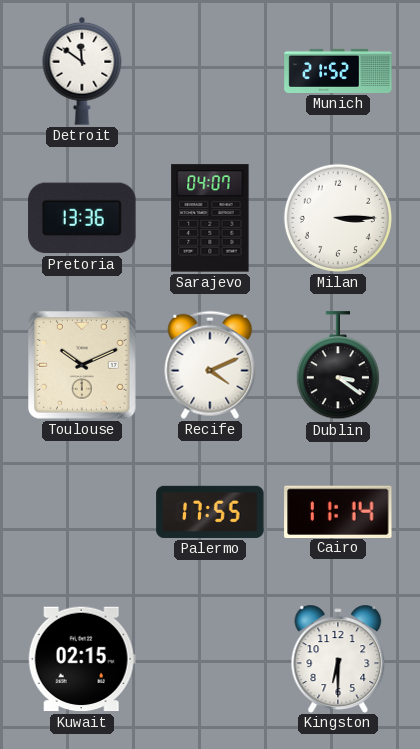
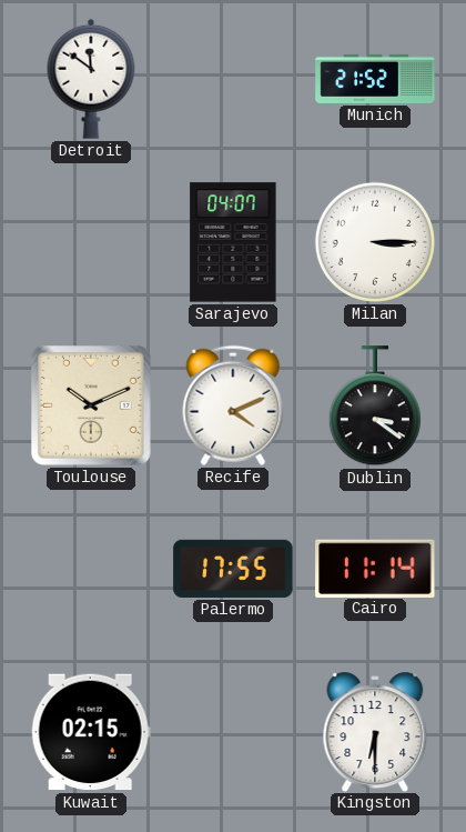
Pretoria: 13:36 -> none (82, 218)
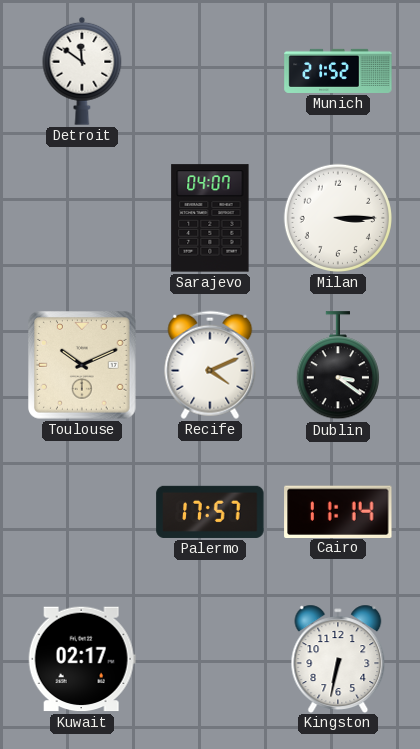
Palermo: 17:55 -> 17:57 (210, 512)
Kuwait: 02:15 -> 02:17 (82, 659)
Kingston: 6:30 -> 6:32 (338, 658)
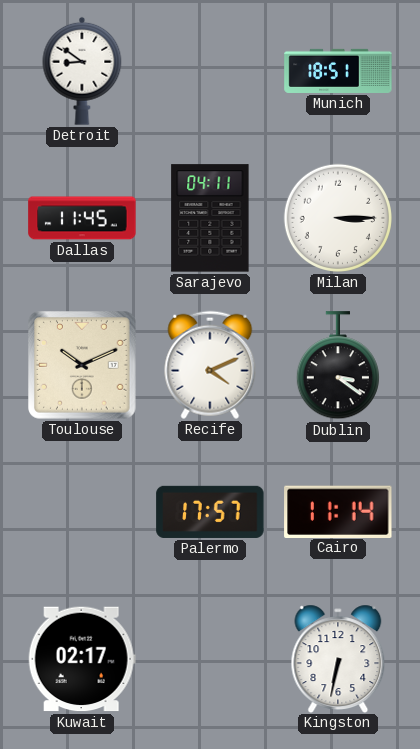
Detroit: 11:51 -> 8:51 (82, 71)
Munich: 21:52 -> 18:51 (338, 71)
Dallas: none -> 11:45 (82, 218)
Sarajevo: 04:07 -> 04:11 (210, 218)
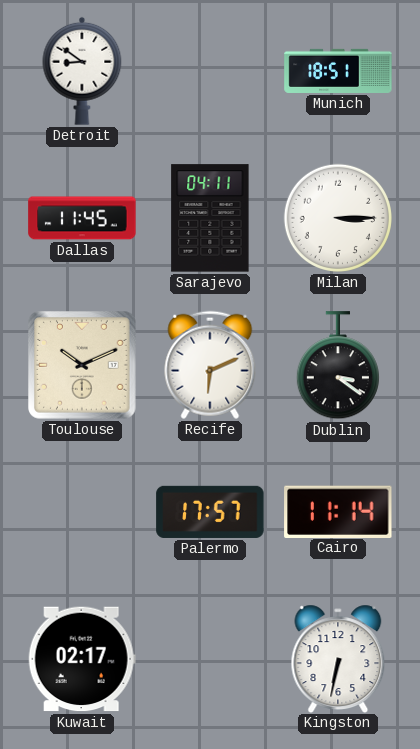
Recife: 4:11 -> 6:11 (210, 365)
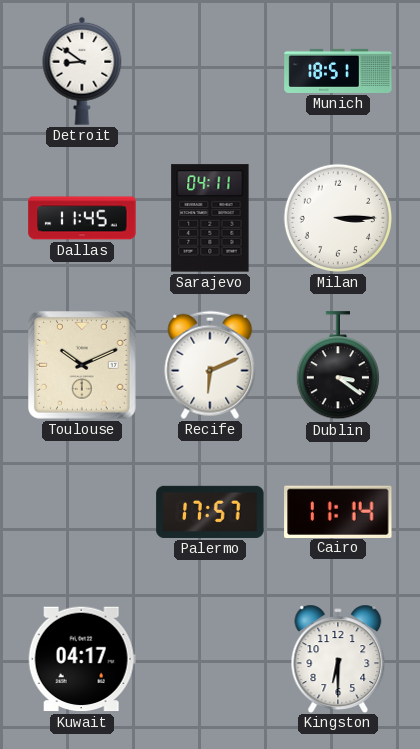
Kuwait: 02:17 -> 04:17 (82, 659)
Kingston: 6:32 -> 6:30 (338, 658)
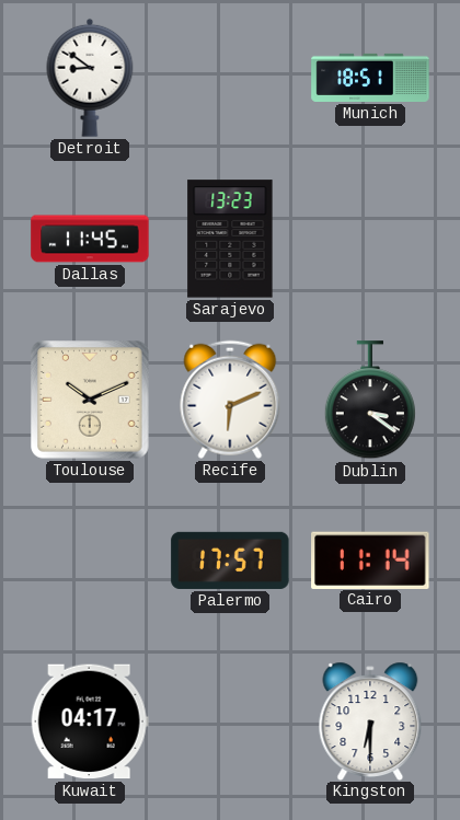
Sarajevo: 04:11 -> 13:23 (230, 239)
Milan: 3:15 -> none (338, 218)
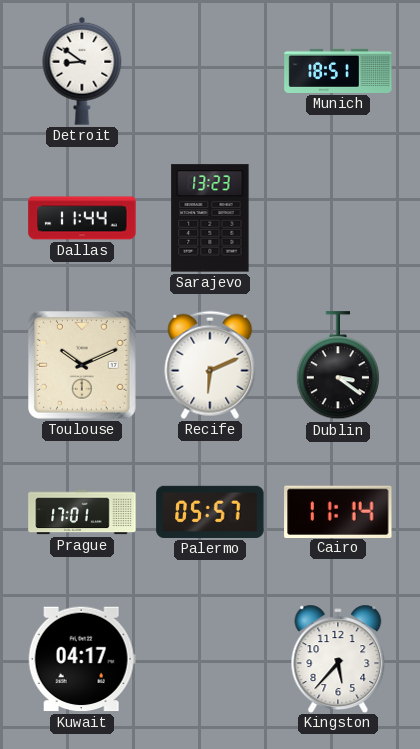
Dallas: 11:45 -> 11:44 (82, 218)
Prague: none -> 17:01 (82, 512)
Palermo: 17:57 -> 05:57 (210, 512)
Kingston: 6:30 -> 5:37 (338, 658)
